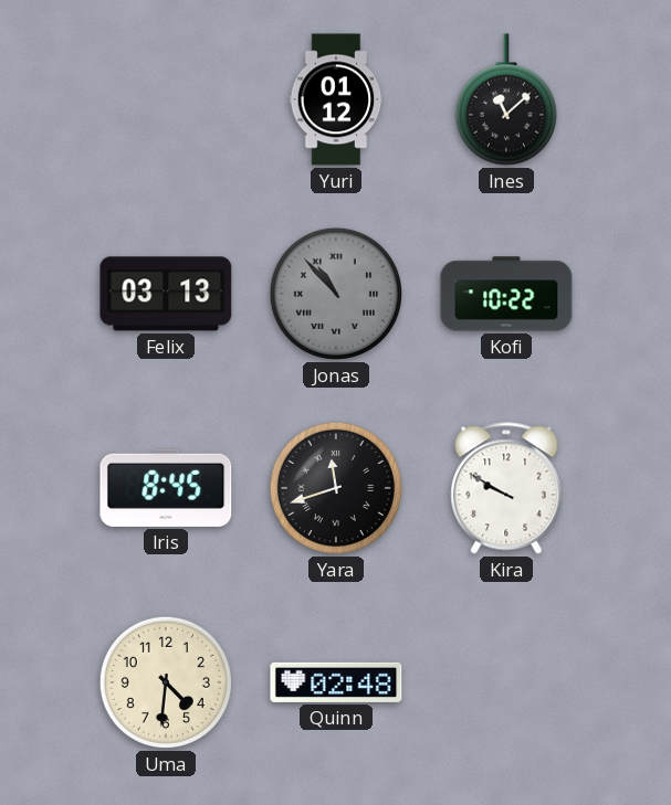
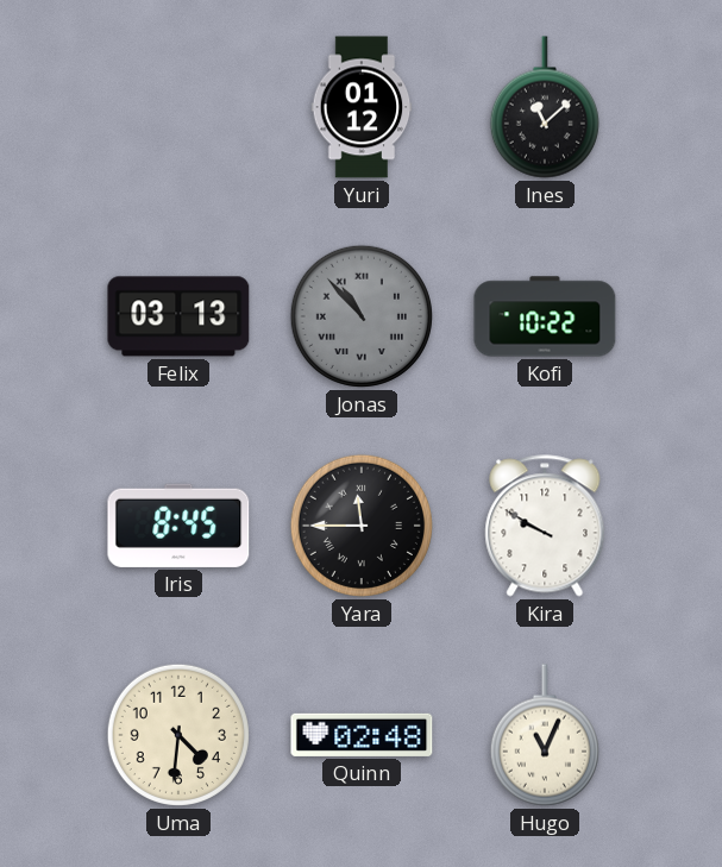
Yara: 11:42 -> 11:45 (362, 526)
Hugo: none -> 11:04 (545, 735)
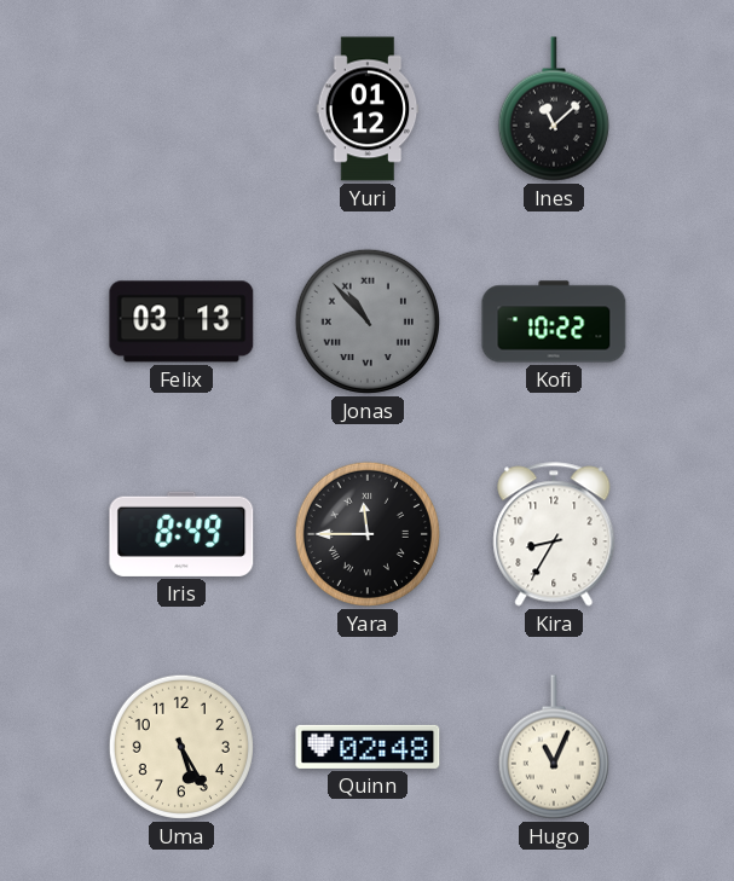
Iris: 8:45 -> 8:49 (181, 534)
Kira: 9:50 -> 8:35 (554, 534)
Uma: 4:31 -> 5:25 (181, 747)
